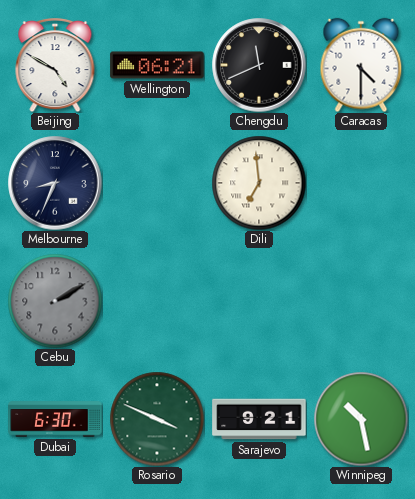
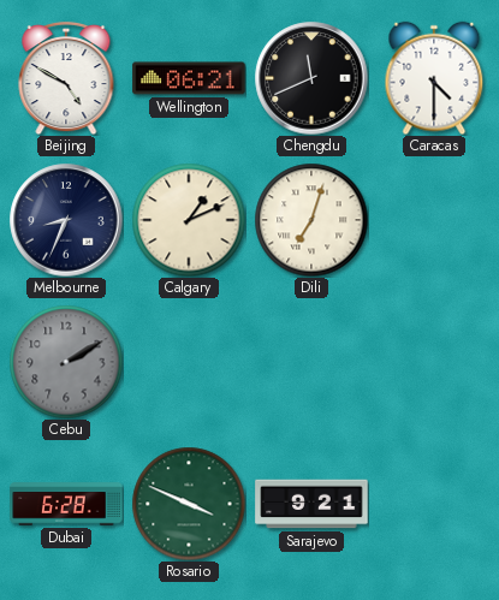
Calgary: none -> 1:11 (189, 220)
Dili: 6:59 -> 7:03 (311, 220)
Dubai: 6:30 -> 6:28 (66, 504)
Winnipeg: 10:28 -> none (361, 419)
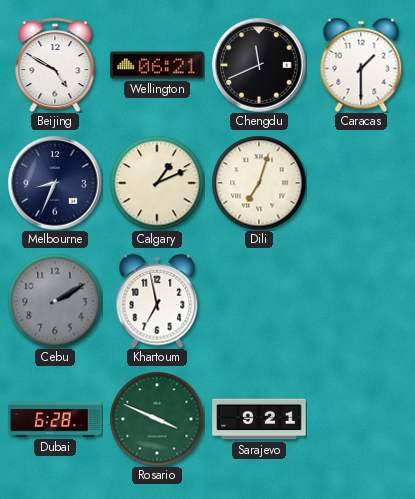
Caracas: 4:30 -> 1:30 (361, 65)
Khartoum: none -> 6:58 (157, 301)
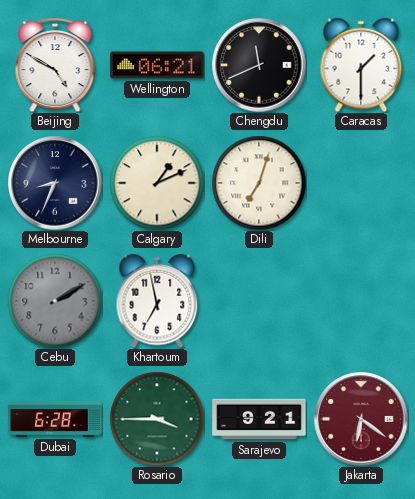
Rosario: 3:49 -> 3:45 (157, 419)
Jakarta: none -> 6:21 (361, 419)
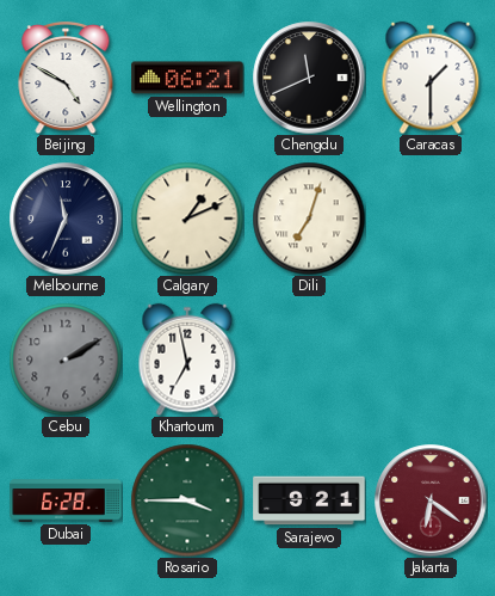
Melbourne: 8:34 -> 11:34 (66, 219)
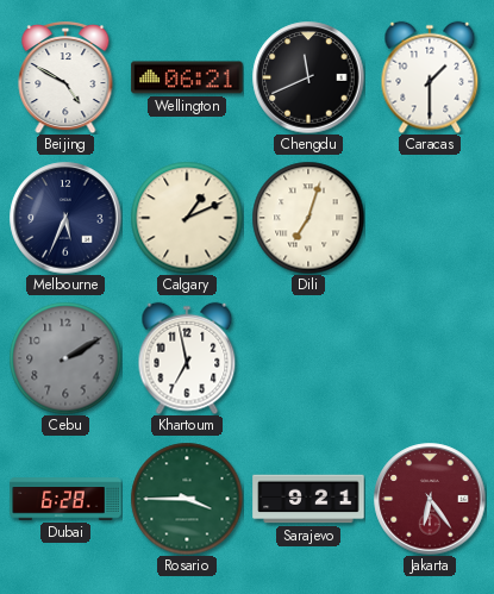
Melbourne: 11:34 -> 5:34 (65, 218)
Jakarta: 6:21 -> 6:24 (430, 499)
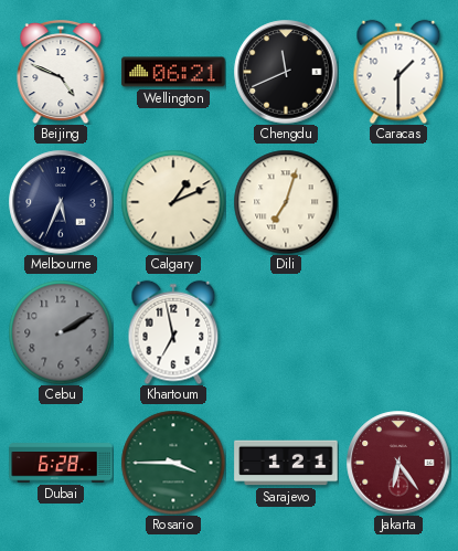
Beijing: 4:50 -> 4:49 (61, 72)
Sarajevo: 9:21 -> 1:21 (286, 463)
